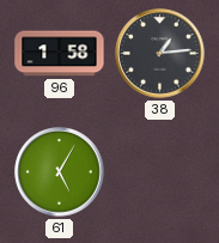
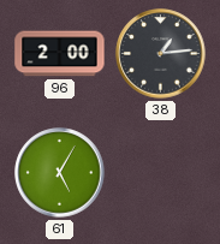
96: 1:58 -> 2:00 (60, 54)
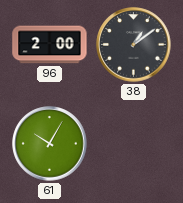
38: 1:14 -> 1:09 (134, 45)
61: 5:05 -> 10:05 (50, 144)
